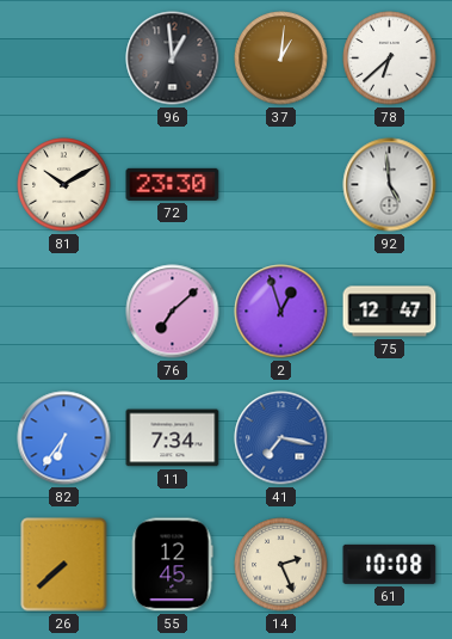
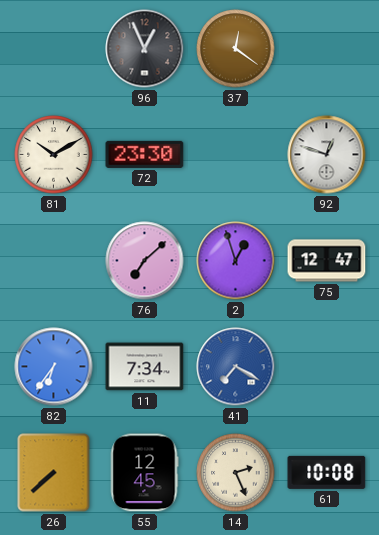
96: 12:59 -> 12:56 (145, 49)
37: 1:01 -> 12:21 (236, 49)
78: 6:38 -> none (390, 59)
92: 4:59 -> 12:48 (327, 155)
41: 7:17 -> 7:20 (236, 367)
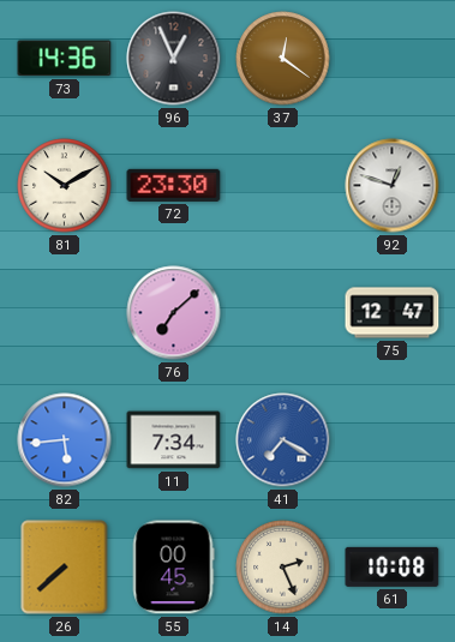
73: none -> 14:36 (65, 59)
2: 12:57 -> none (236, 261)
82: 6:36 -> 5:44 (65, 440)
55: 12:45 -> 00:45 (173, 568)
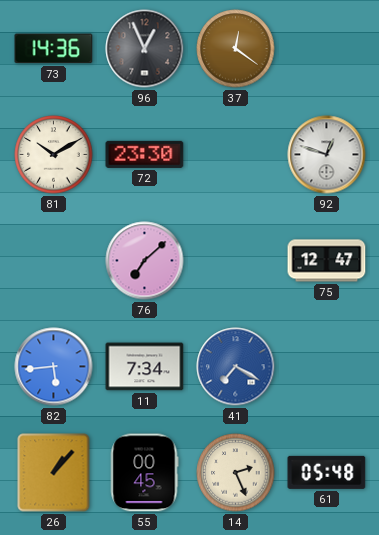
26: 7:38 -> 1:07 (54, 473)
61: 10:08 -> 05:48 (327, 472)
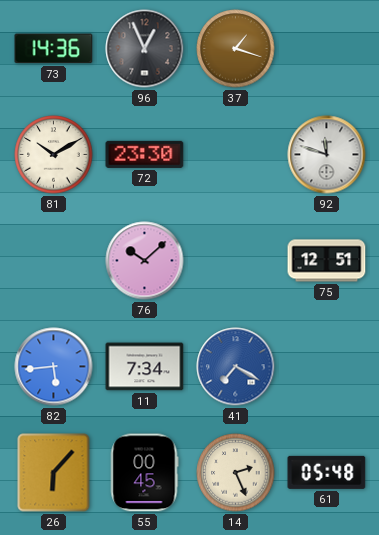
37: 12:21 -> 1:18 (236, 49)
92: 12:48 -> 11:48 (327, 155)
76: 7:08 -> 10:08 (145, 261)
75: 12:47 -> 12:51 (327, 261)
26: 1:07 -> 6:07 (54, 473)
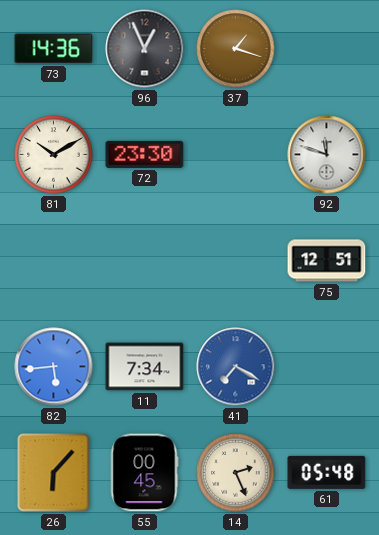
76: 10:08 -> none (145, 261)
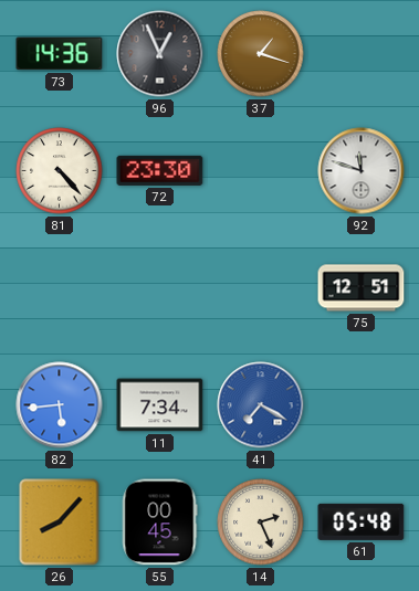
81: 10:10 -> 4:23 (60, 171)
26: 6:07 -> 8:07 (60, 523)
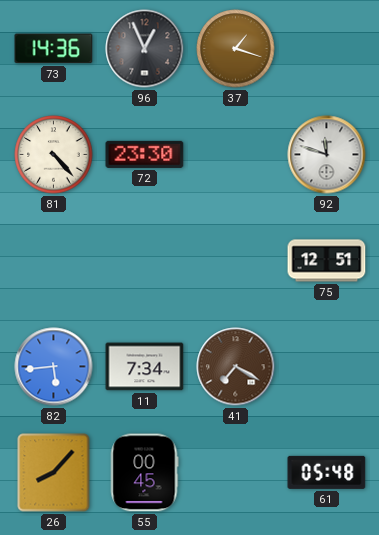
41 dial: blue -> brown (236, 367)
14: 2:26 -> none (261, 523)
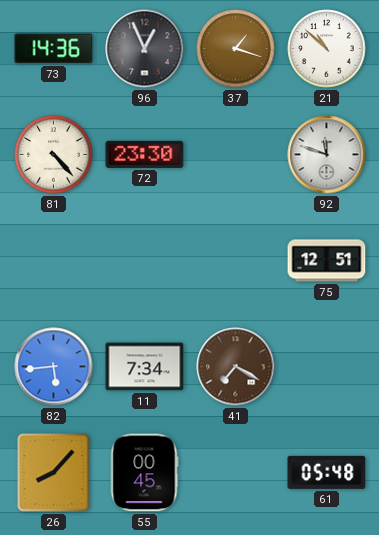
21: none -> 10:52 (327, 49)
